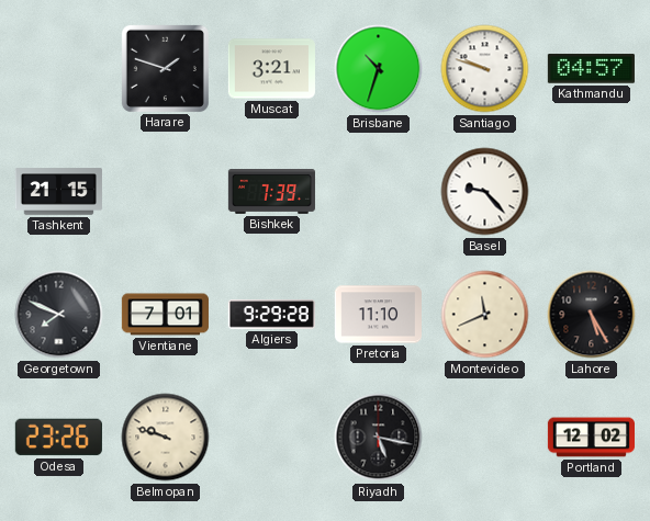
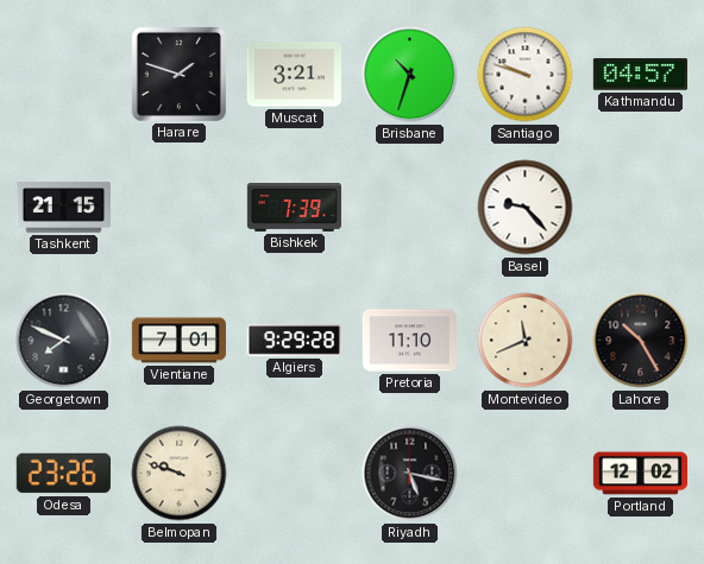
Lahore: 5:25 -> 10:25 (641, 341)
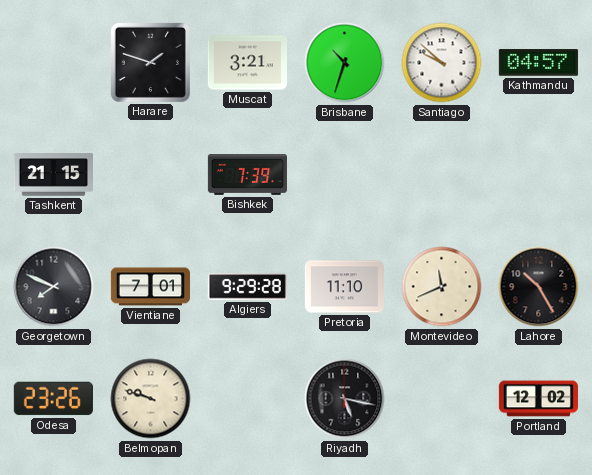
Santiago: 9:48 -> 9:52 (442, 63)
Basel: 9:23 -> none (526, 208)
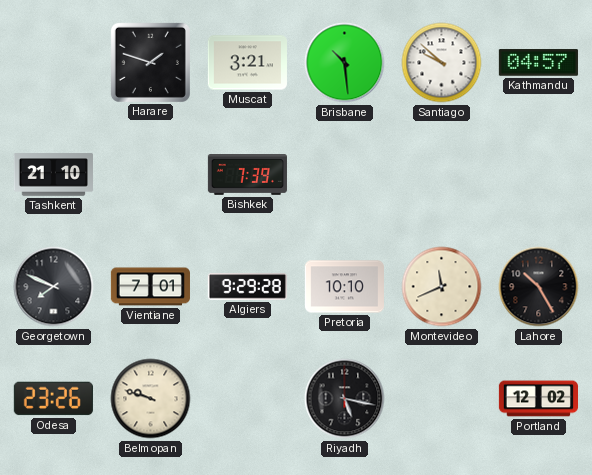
Brisbane: 10:33 -> 10:29 (345, 63)
Tashkent: 21:15 -> 21:10 (53, 175)
Pretoria: 11:10 -> 10:10 (344, 287)
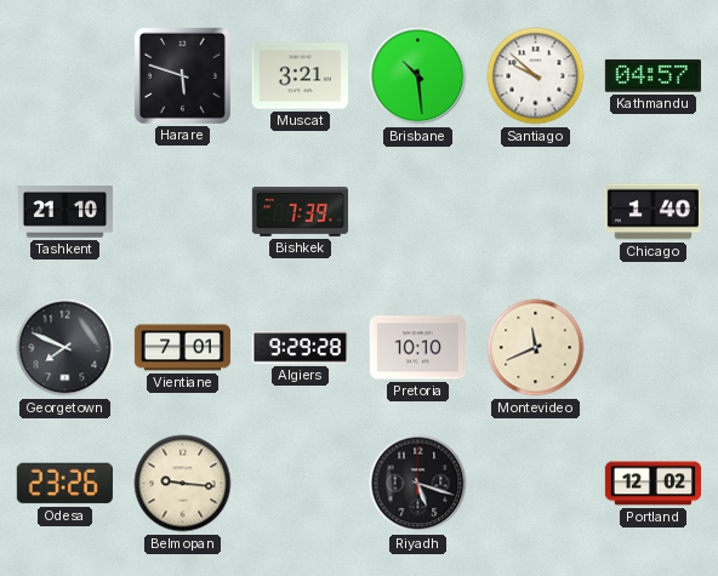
Harare: 1:48 -> 5:48 (182, 75)
Chicago: none -> 1:40 (653, 212)
Lahore: 10:25 -> none (539, 287)
Belmopan: 9:48 -> 9:16 (183, 484)
Riyadh: 5:17 -> 5:18 (418, 484)
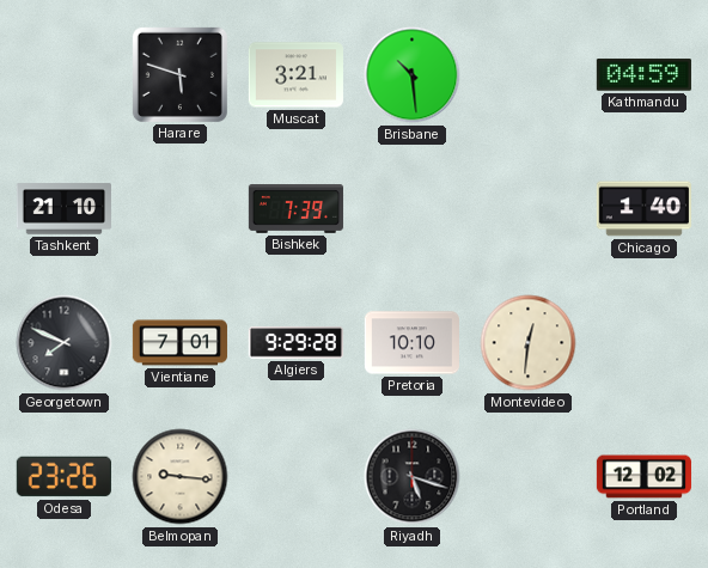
Santiago: 9:52 -> none (536, 76)
Kathmandu: 04:57 -> 04:59 (643, 75)
Montevideo: 11:41 -> 12:31 (529, 343)
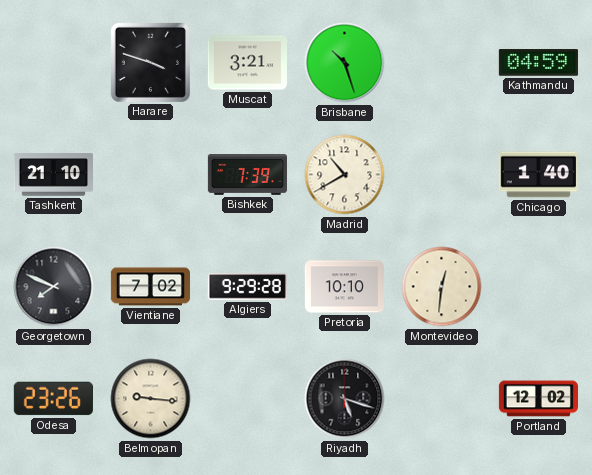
Harare: 5:48 -> 3:48 (150, 62)
Brisbane: 10:29 -> 10:27 (345, 63)
Madrid: none -> 10:40 (345, 175)
Vientiane: 7:01 -> 7:02 (150, 287)
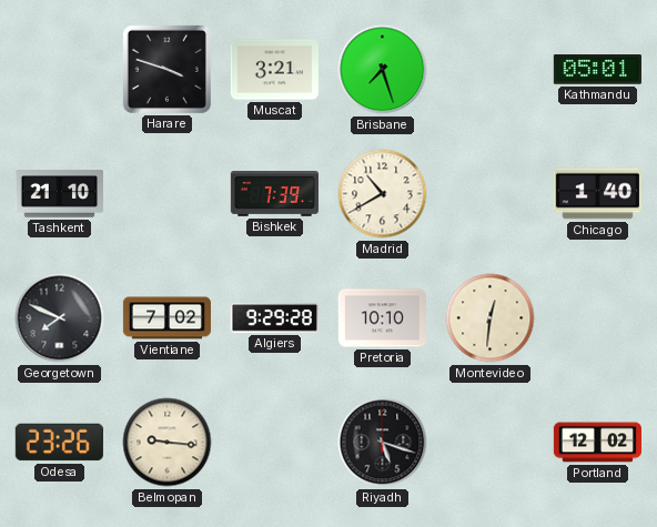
Brisbane: 10:27 -> 7:27 (383, 70)
Kathmandu: 04:59 -> 05:01 (597, 70)
